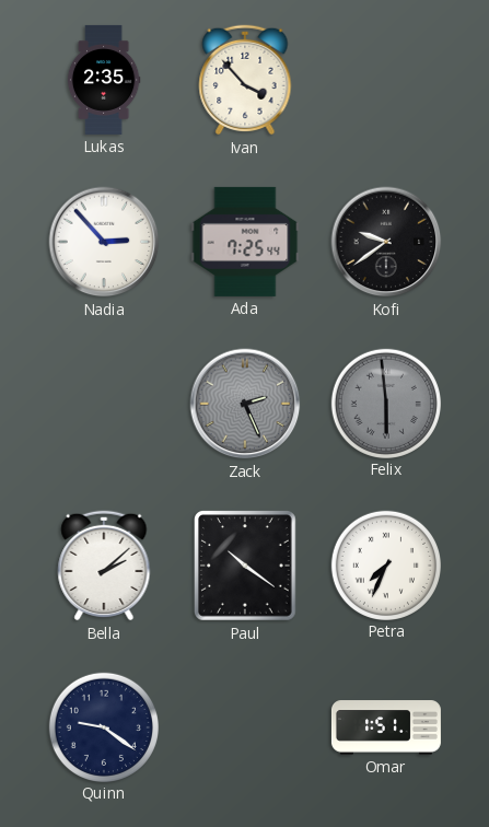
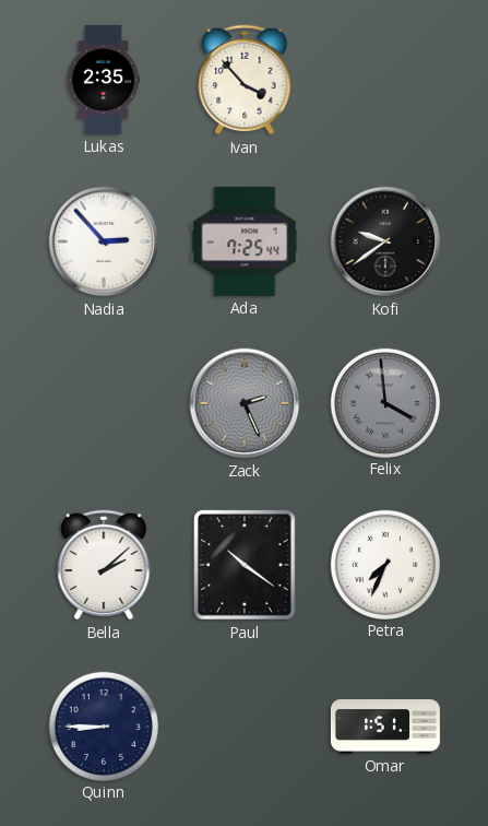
Felix: 5:59 -> 3:59 (384, 402)
Quinn: 9:21 -> 8:45 (103, 725)
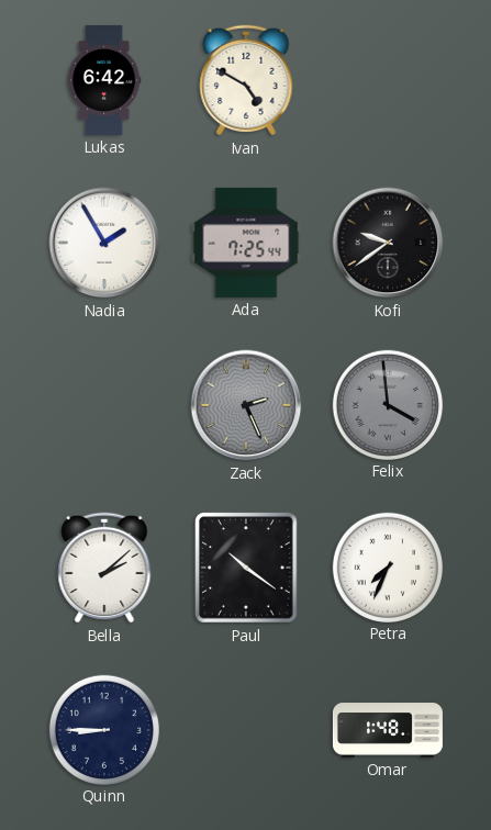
Lukas: 2:35 -> 6:42 (104, 80)
Ivan: 3:53 -> 4:50 (246, 80)
Nadia: 2:53 -> 1:55 (104, 243)
Omar: 1:51 -> 1:48 (388, 730)
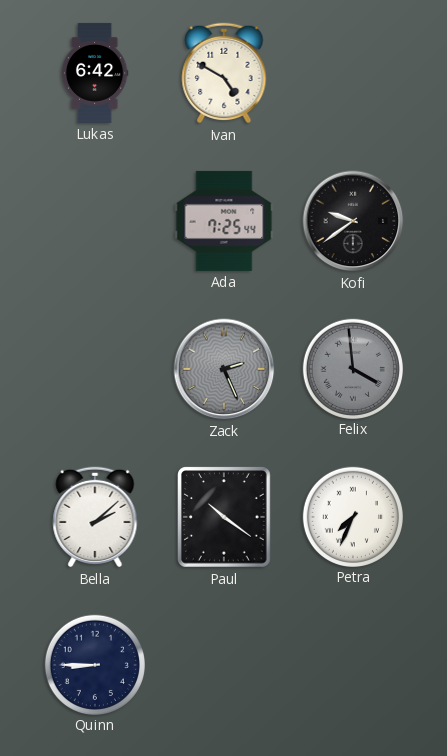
Nadia: 1:55 -> none (104, 243)
Omar: 1:48 -> none (388, 730)
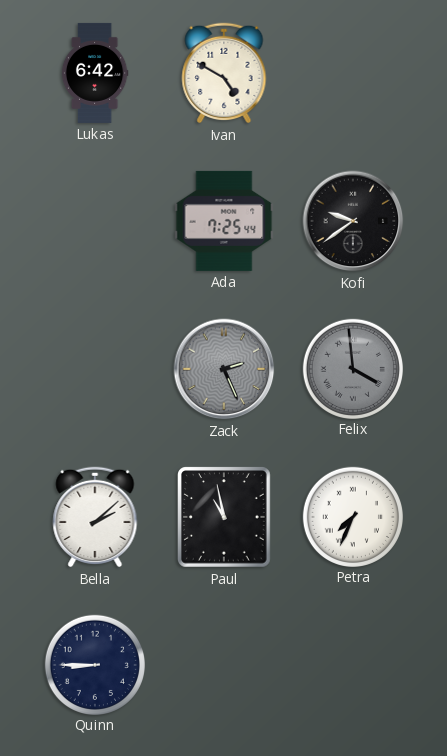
Paul: 10:21 -> 10:58 (225, 517)
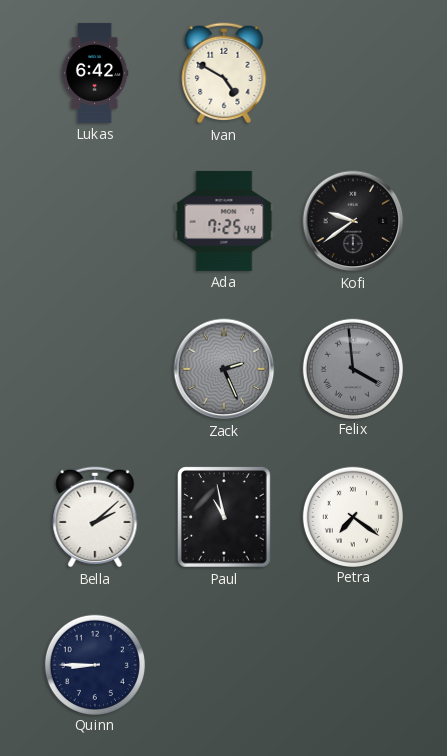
Petra: 7:34 -> 7:21 (352, 516)
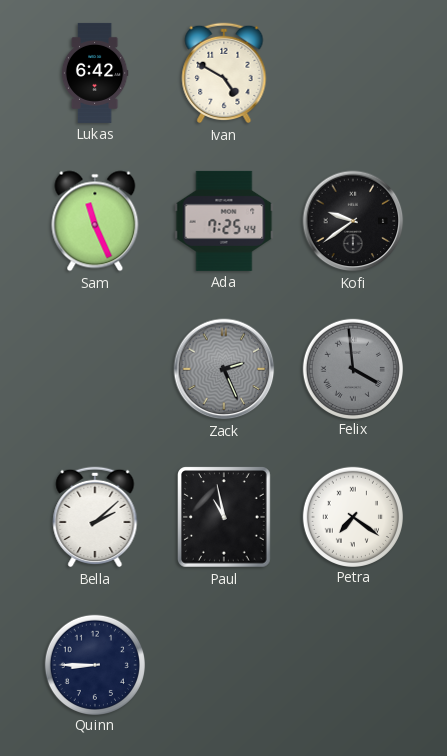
Sam: none -> 11:26 (95, 221)
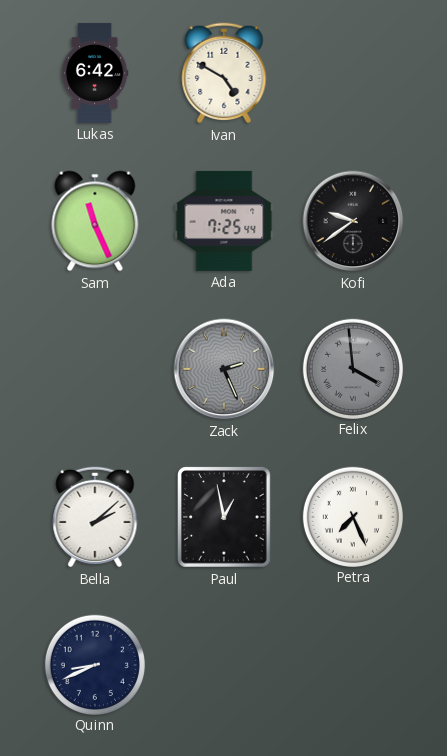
Paul: 10:58 -> 12:58 (225, 517)
Petra: 7:21 -> 7:26 (352, 516)
Quinn: 8:45 -> 8:41 (94, 664)
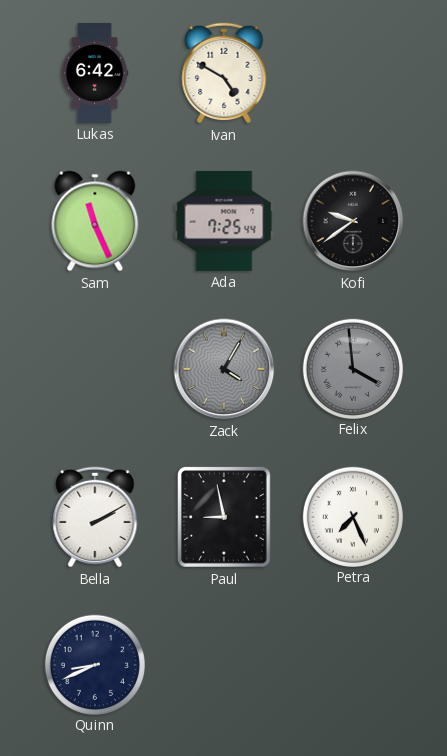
Zack: 2:26 -> 4:05 (224, 369)
Bella: 2:08 -> 2:10 (95, 517)
Paul: 12:58 -> 8:58 (225, 517)
